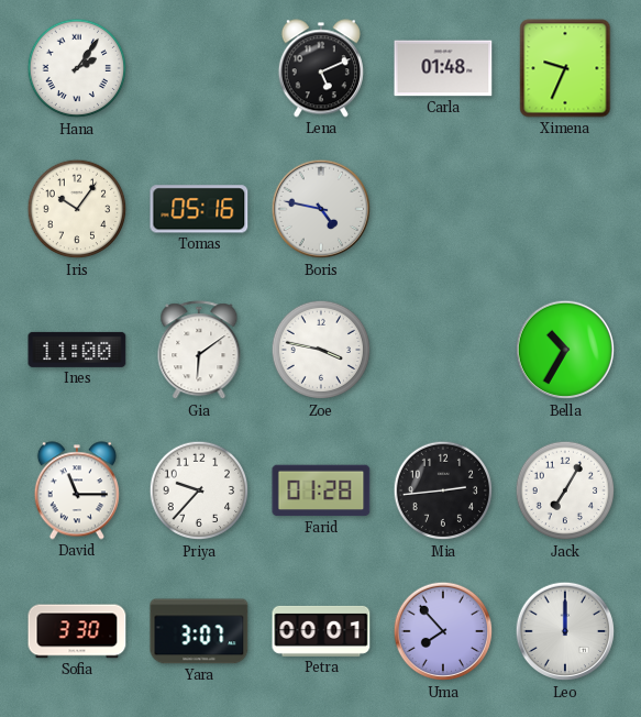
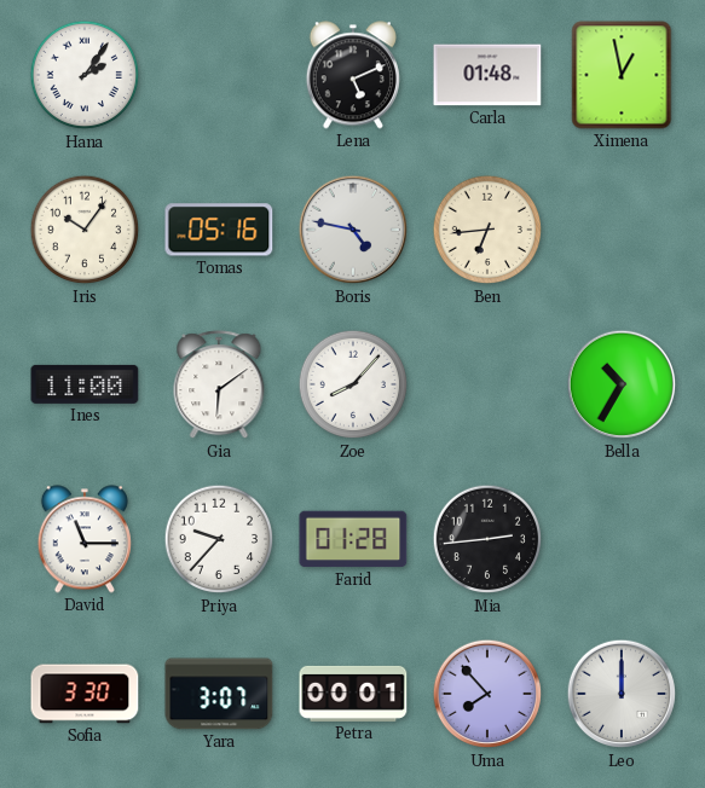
Ximena: 9:34 -> 12:58 (622, 75)
Ben: none -> 6:44 (487, 230)
Zoe: 3:47 -> 8:07 (353, 384)
Jack: 7:05 -> none (565, 490)
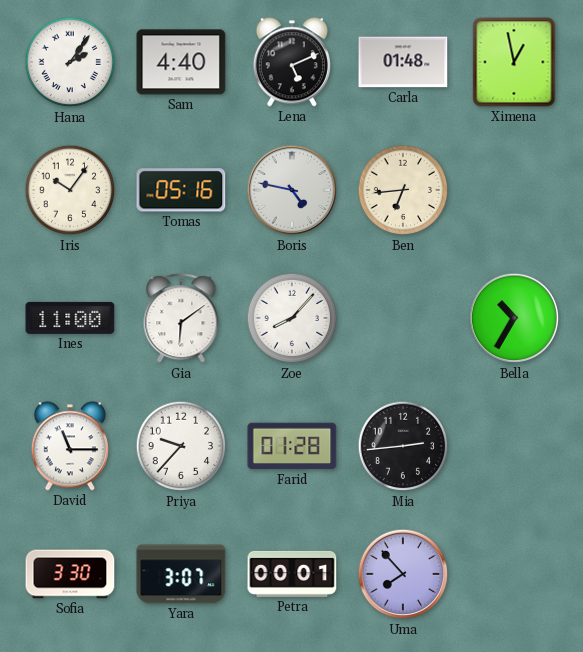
Sam: none -> 4:40 (181, 62)
Leo: 12:00 -> none (622, 694)
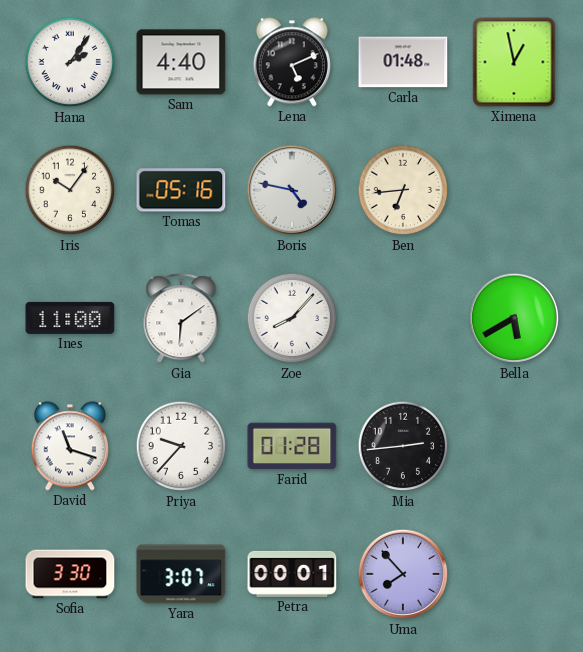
Bella: 10:35 -> 5:40 (514, 318)
David: 11:15 -> 11:18 (70, 446)
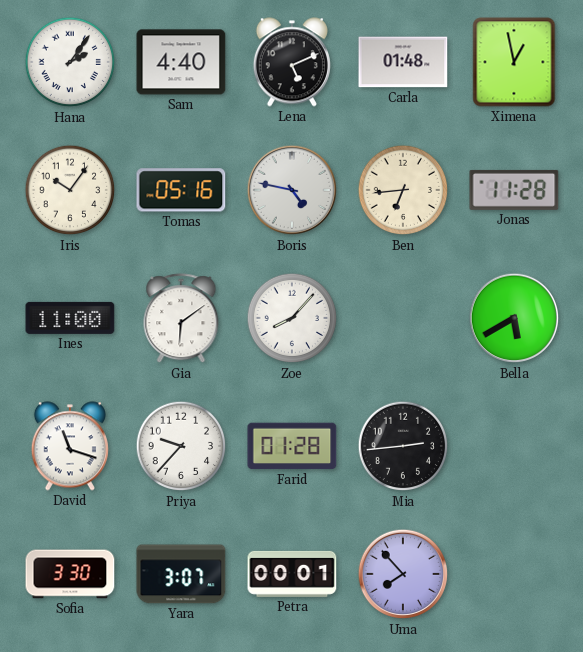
Jonas: none -> 11:28 (514, 190)
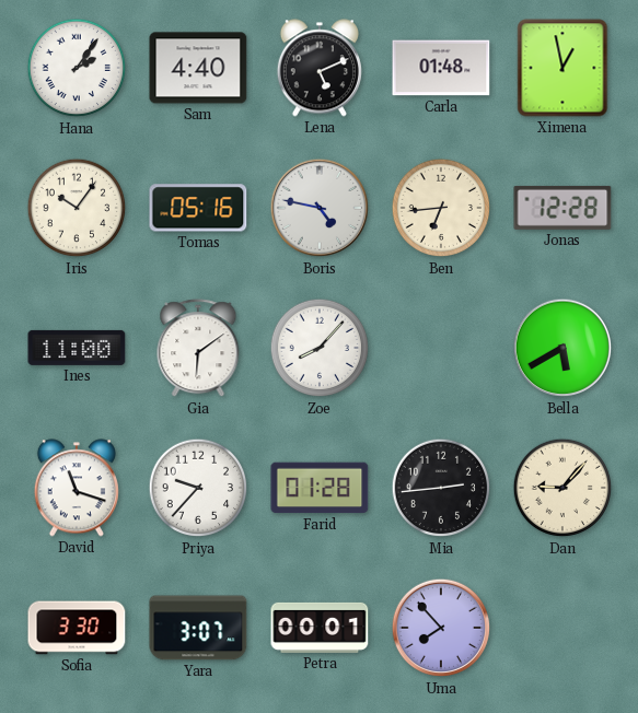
Jonas: 11:28 -> 12:28 (562, 208)
Dan: none -> 9:07 (562, 488)
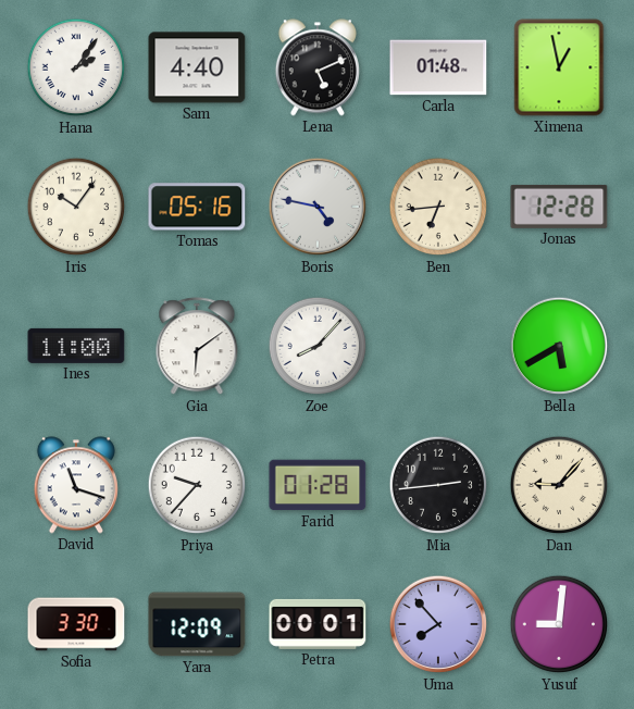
Yara: 3:07 -> 12:09 (197, 624)
Yusuf: none -> 9:01 (559, 624)
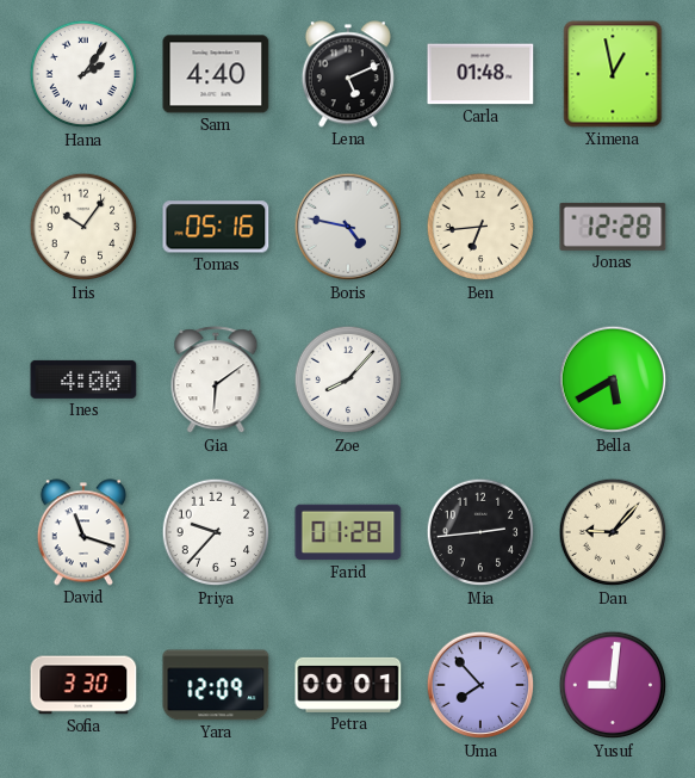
Ines: 11:00 -> 4:00 (83, 379)
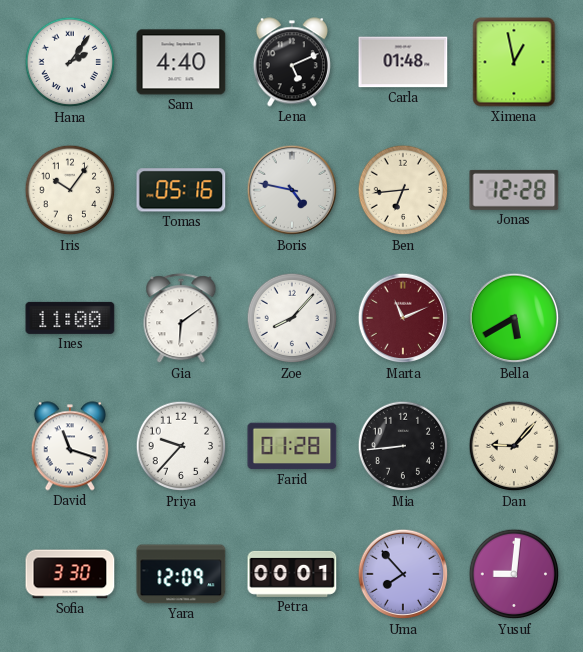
Ines: 4:00 -> 11:00 (70, 318)
Marta: none -> 11:11 (403, 318)
Mia: 2:44 -> 8:44 (403, 446)
